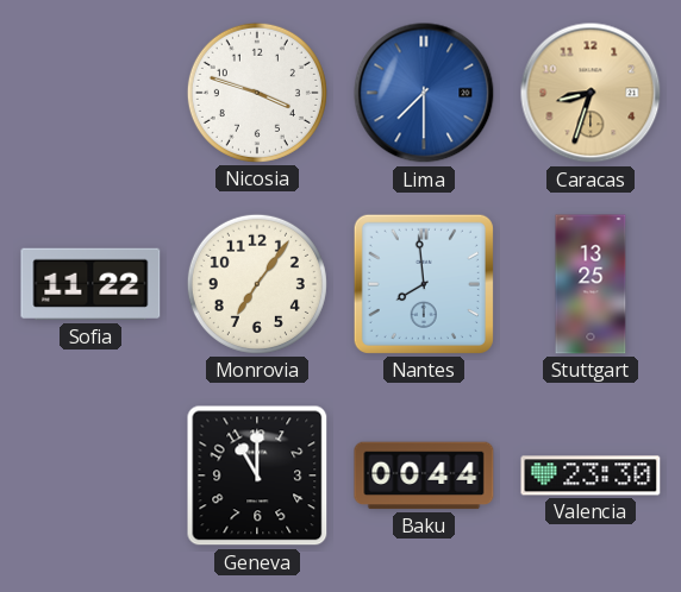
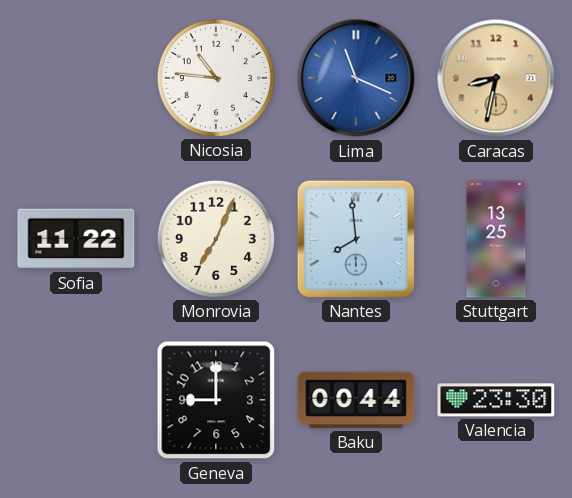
Nicosia: 3:48 -> 10:46 (216, 78)
Lima: 7:30 -> 11:19 (356, 78)
Caracas: 8:33 -> 8:32 (496, 78)
Monrovia: 7:06 -> 7:04 (216, 239)
Geneva: 11:00 -> 9:00 (216, 400)
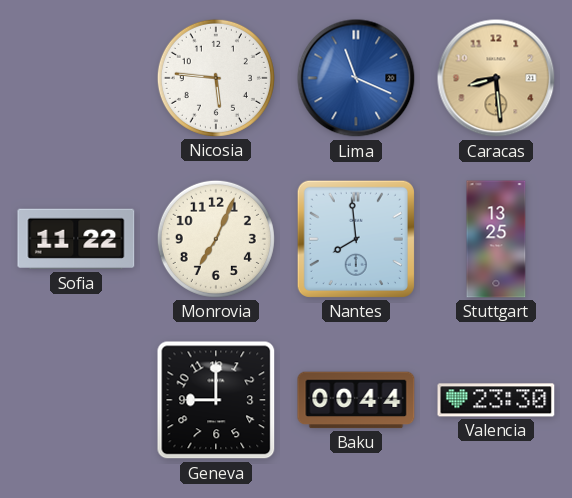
Nicosia: 10:46 -> 5:46 (216, 78)
Caracas: 8:32 -> 8:29 (496, 78)
